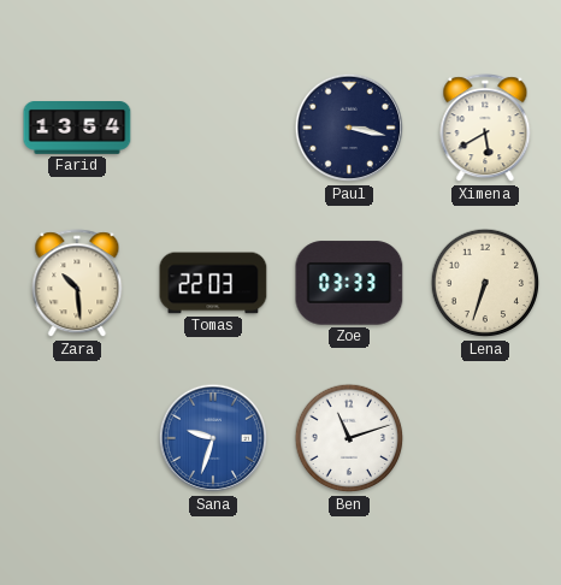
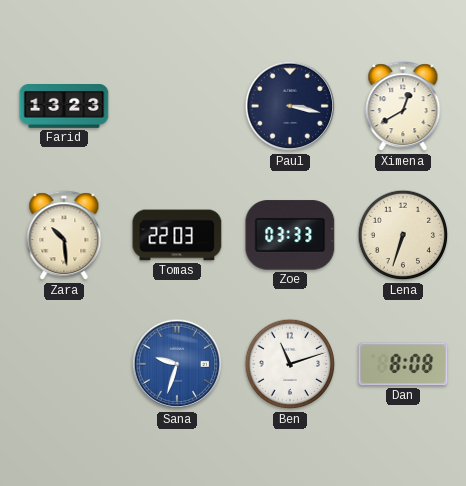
Farid: 13:54 -> 13:23 (64, 107)
Ximena: 5:40 -> 12:40 (403, 107)
Dan: none -> 8:08 (403, 364)
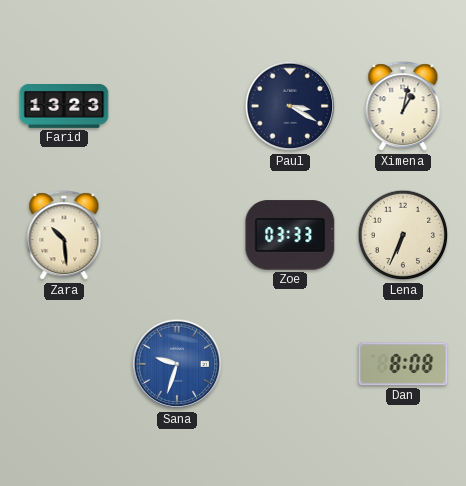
Paul: 3:17 -> 3:20 (290, 106)
Ximena: 12:40 -> 1:02 (403, 107)
Tomas: 22:03 -> none (177, 235)
Lena: 6:33 -> 6:34 (403, 235)
Ben: 11:12 -> none (290, 364)
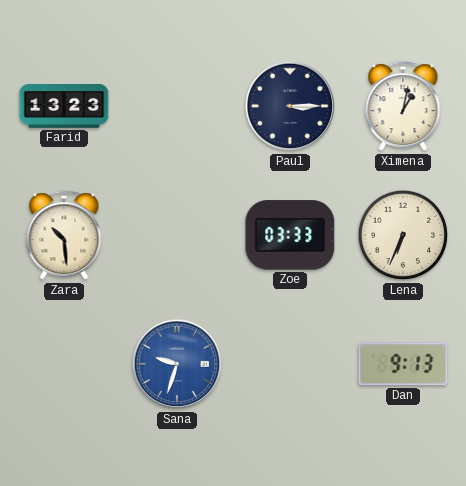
Paul: 3:20 -> 3:15 (290, 106)
Dan: 8:08 -> 9:13 (403, 364)
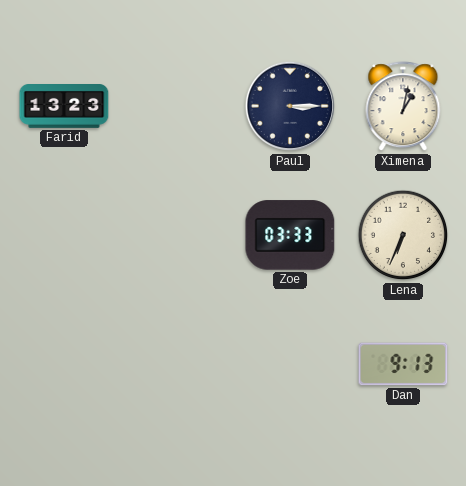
Zara: 10:29 -> none (64, 236)
Sana: 9:33 -> none (177, 364)
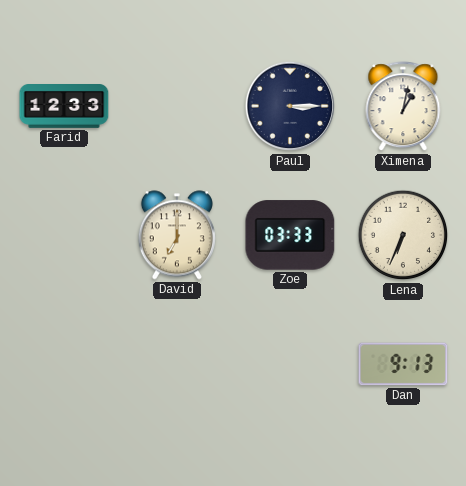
Farid: 13:23 -> 12:33 (64, 107)
David: none -> 7:00 (177, 235)
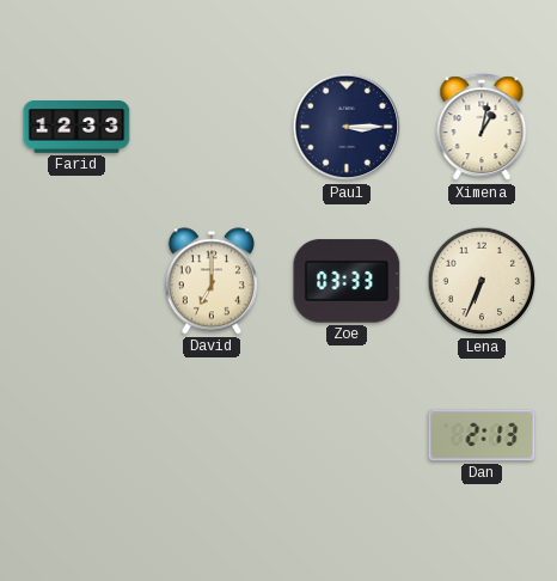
Dan: 9:13 -> 2:13 (482, 435)
